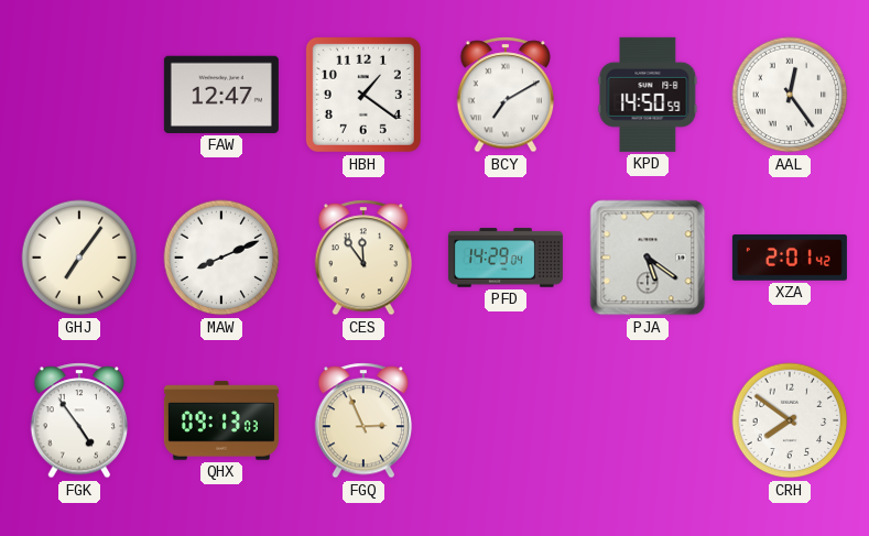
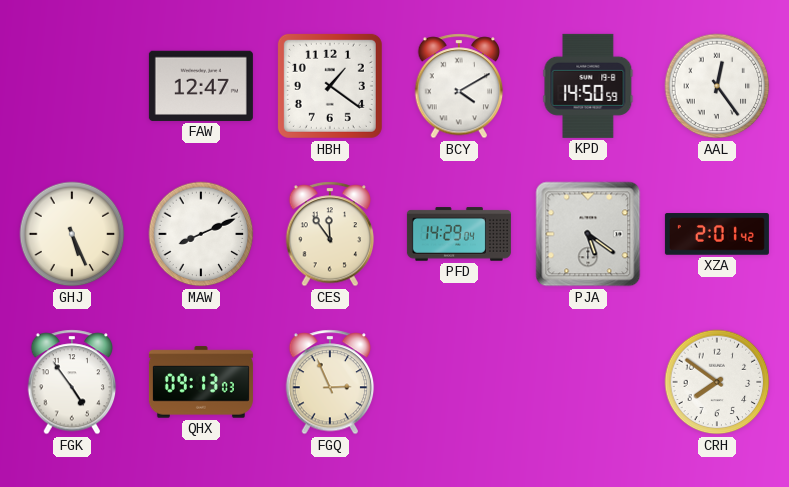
BCY: 7:10 -> 4:10 (459, 86)
GHJ: 7:06 -> 5:26 (72, 234)
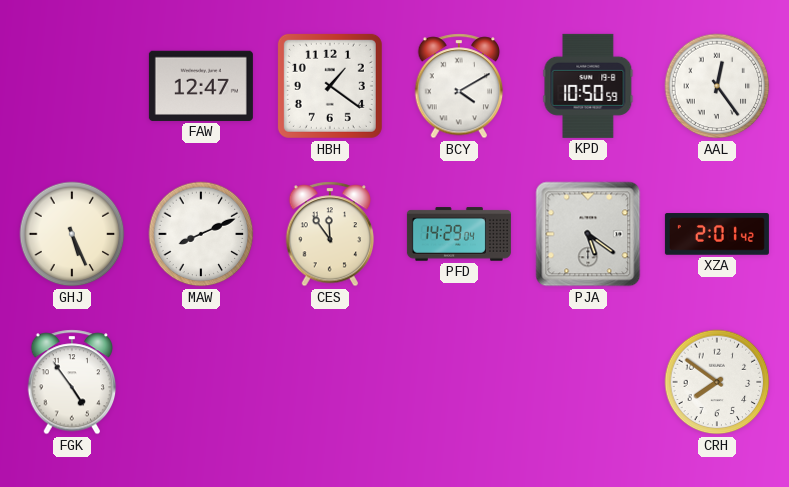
KPD: 14:50 -> 10:50 (588, 86)
QHX: 09:13 -> none (201, 382)
FGQ: 2:56 -> none (330, 382)
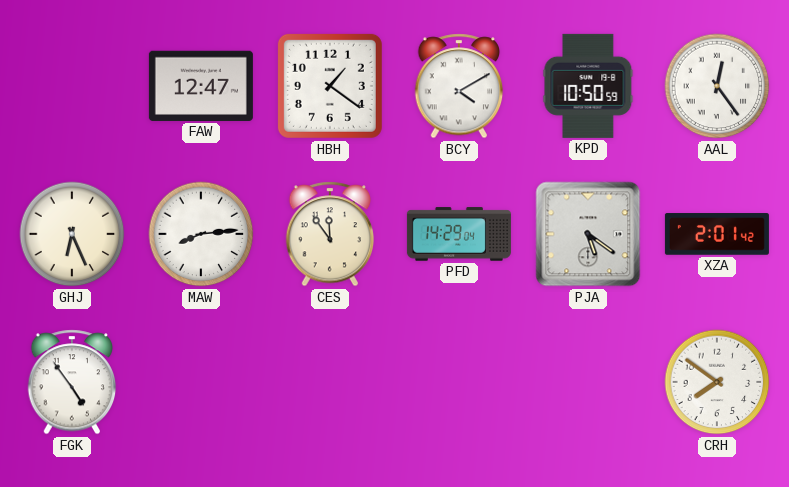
GHJ: 5:26 -> 6:26 (72, 234)
MAW: 8:11 -> 8:14 (201, 234)
